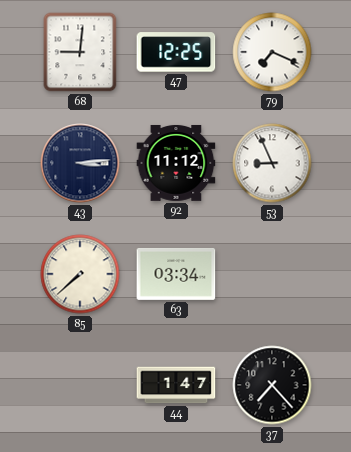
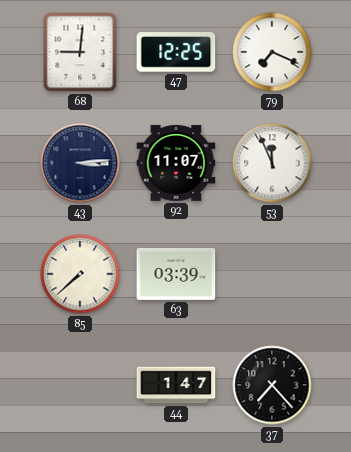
92: 11:12 -> 11:07 (176, 163)
53: 8:56 -> 11:56 (272, 163)
63: 03:34 -> 03:39 (176, 274)
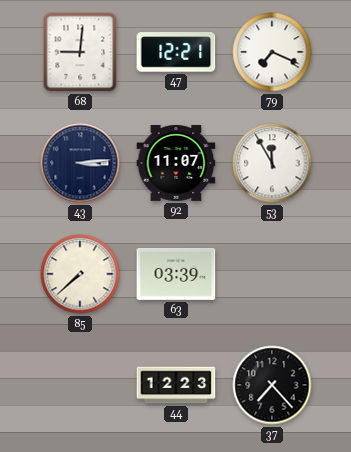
47: 12:25 -> 12:21 (176, 52)
53: 11:56 -> 11:55 (272, 163)
44: 1:47 -> 12:23 (176, 385)
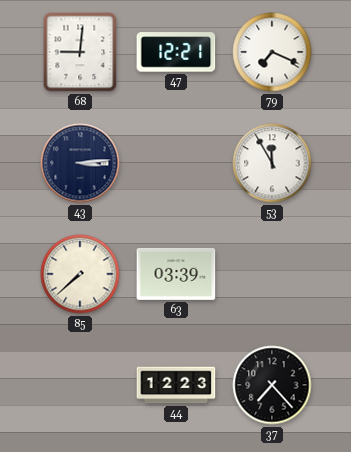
92: 11:07 -> none (176, 163)
